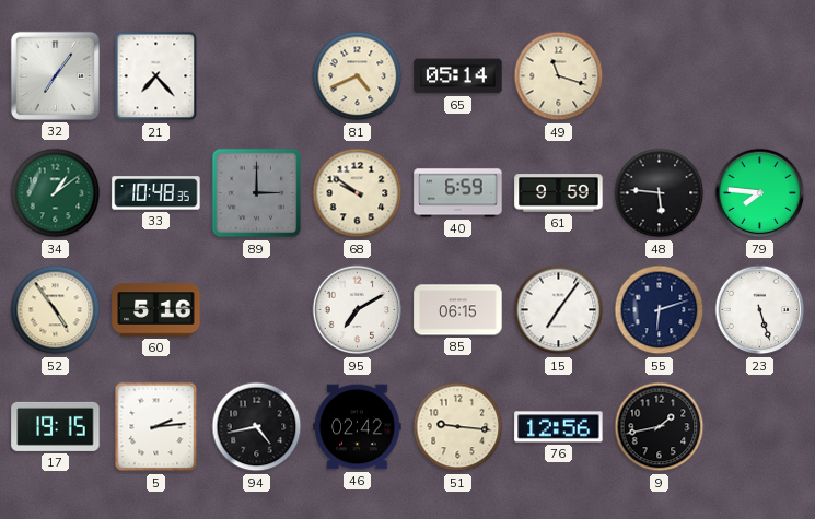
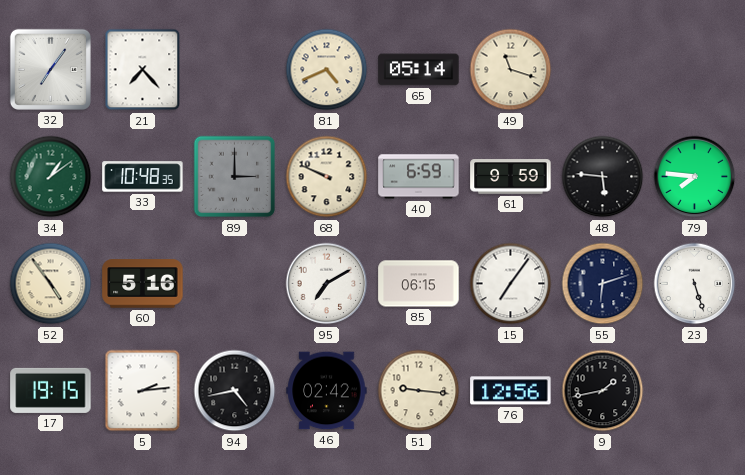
68: 9:51 -> 9:49 (327, 177)
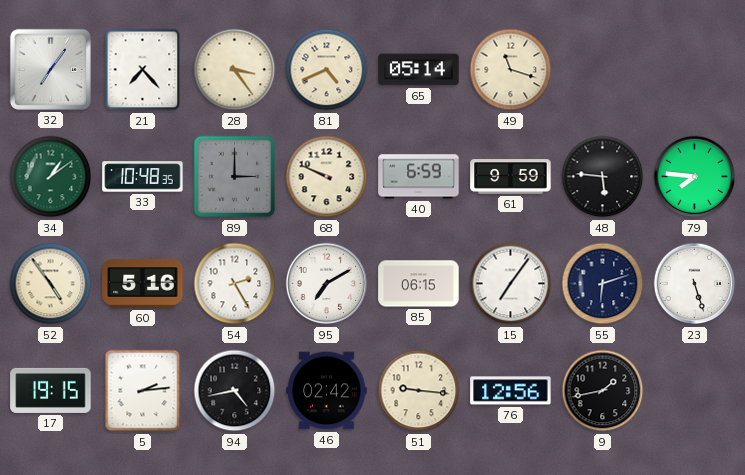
28: none -> 3:24 (235, 70)
54: none -> 2:25 (235, 284)
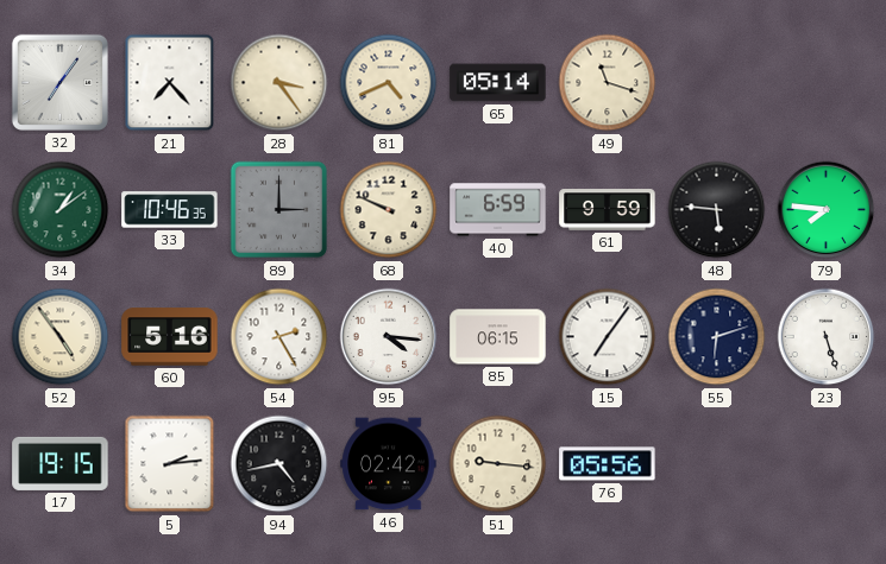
33: 10:48 -> 10:46 (170, 210)
95: 7:10 -> 4:16 (389, 337)
76: 12:56 -> 05:56 (608, 464)
9: 1:43 -> none (603, 391)
